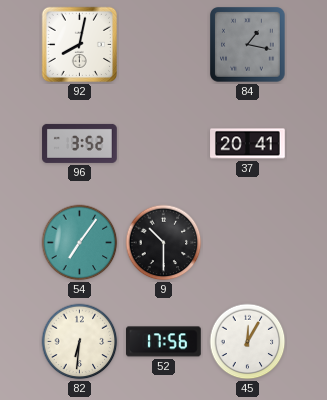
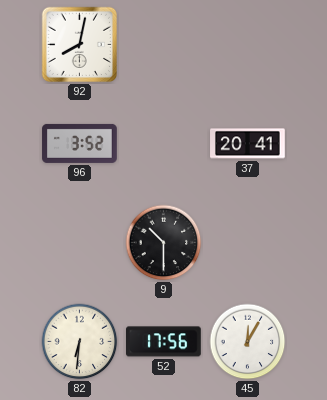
84: 1:17 -> none (248, 45)
54: 7:06 -> none (80, 243)
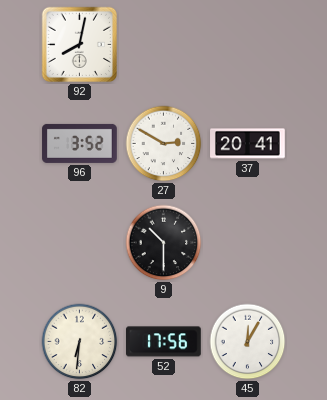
27: none -> 2:50 (164, 144)
